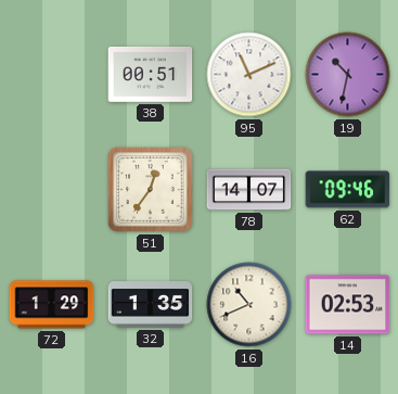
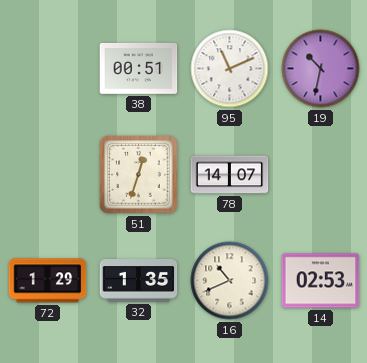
51: 12:36 -> 12:33 (139, 175)
62: 09:46 -> none (348, 190)
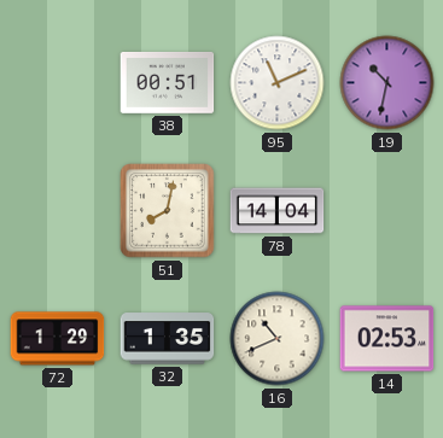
51: 12:33 -> 8:02 (168, 211)
78: 14:07 -> 14:04 (278, 211)
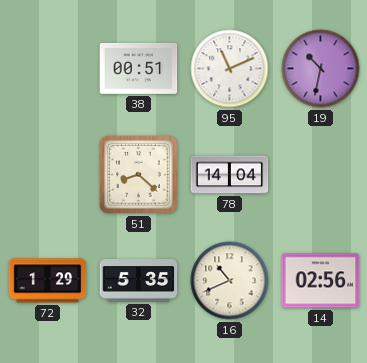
51: 8:02 -> 8:22 (139, 175)
32: 1:35 -> 5:35 (139, 281)
14: 02:53 -> 02:56 (321, 281)
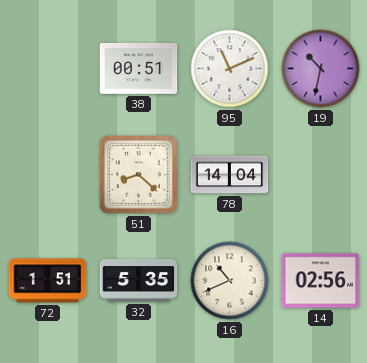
72: 1:29 -> 1:51 (48, 281)
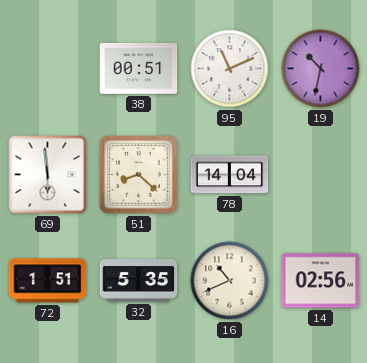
69: none -> 5:59 (48, 175)
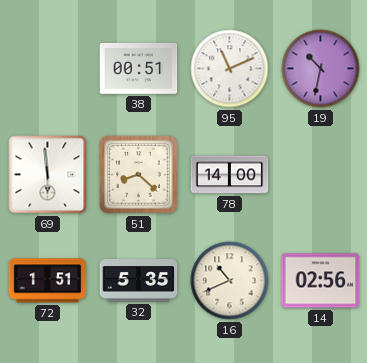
78: 14:04 -> 14:00 (230, 175)
